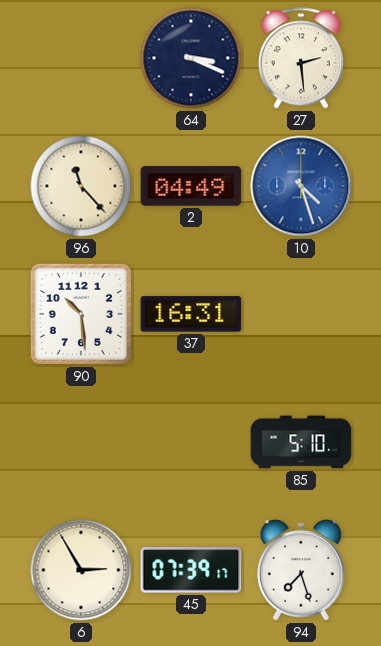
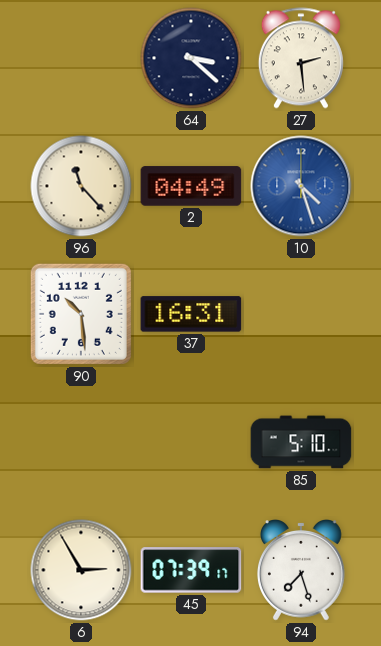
64: 3:19 -> 3:22 (191, 58)
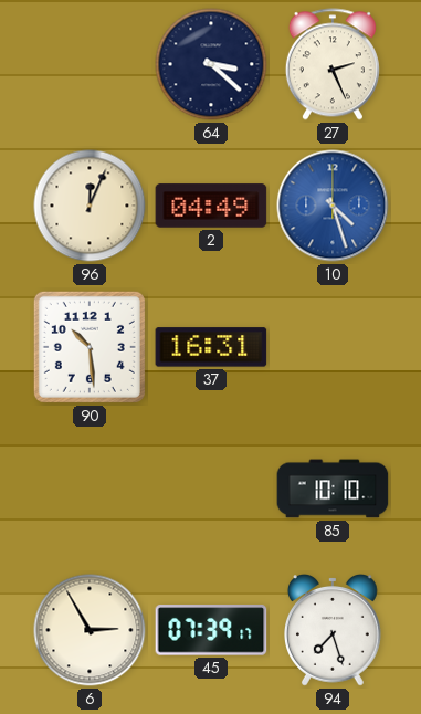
27: 2:29 -> 2:26 (333, 64)
96: 11:23 -> 12:04 (90, 206)
85: 5:10 -> 10:10 (333, 489)
